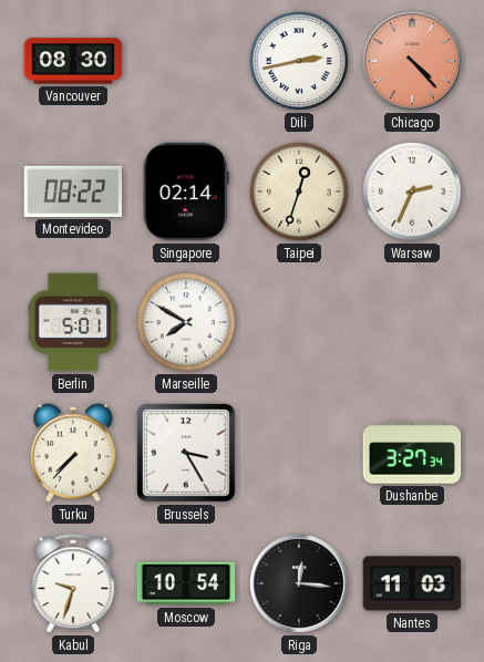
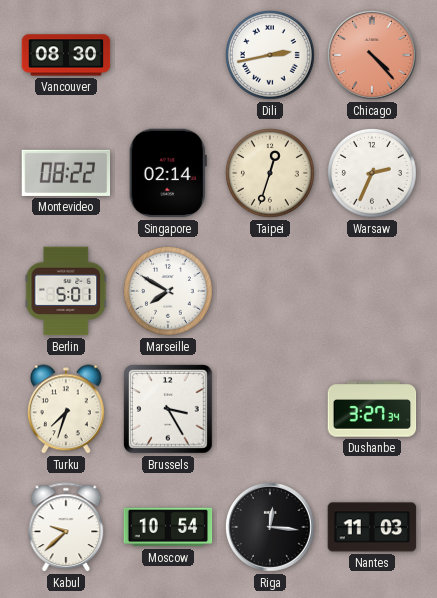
Turku: 7:37 -> 7:33 (67, 409)
Kabul: 9:33 -> 9:38 (66, 527)
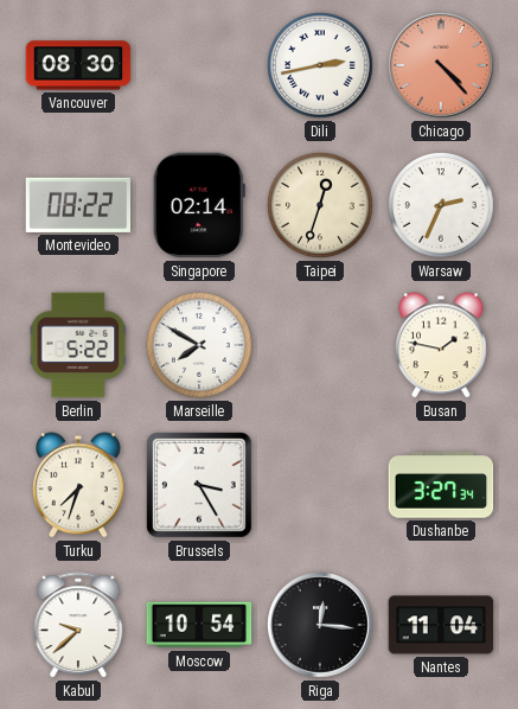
Berlin: 5:01 -> 5:22 (78, 345)
Busan: none -> 1:47 (442, 345)
Nantes: 11:03 -> 11:04 (441, 625)
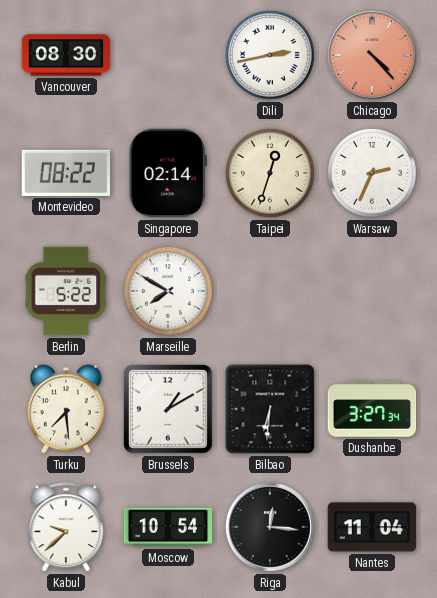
Busan: 1:47 -> none (442, 345)
Turku: 7:33 -> 7:29 (67, 409)
Brussels: 3:25 -> 1:10 (169, 410)
Bilbao: none -> 6:31 (270, 409)
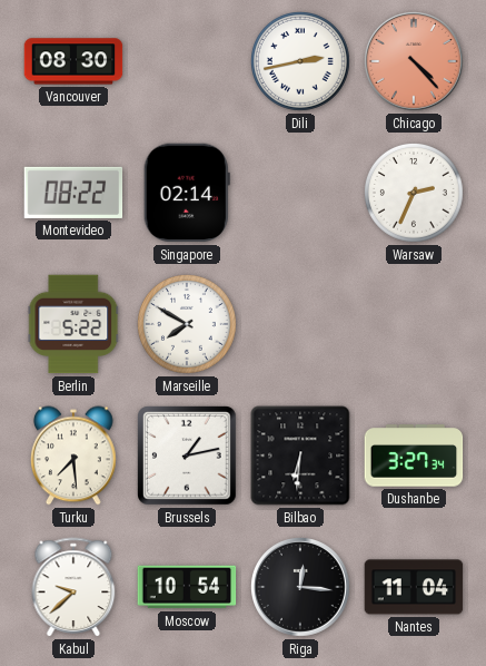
Taipei: 12:33 -> none (271, 174)
Brussels: 1:10 -> 1:13 (188, 457)
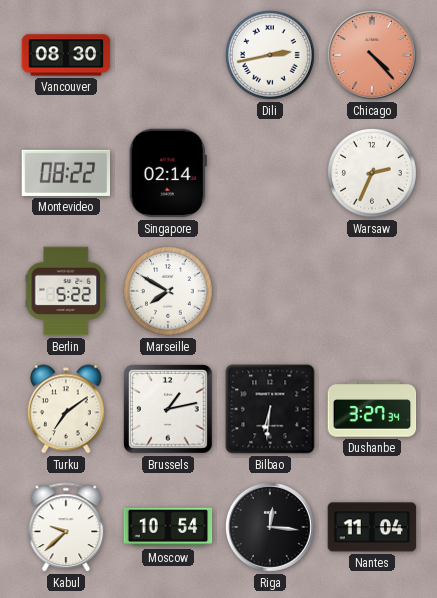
Turku: 7:29 -> 7:09 (67, 409)
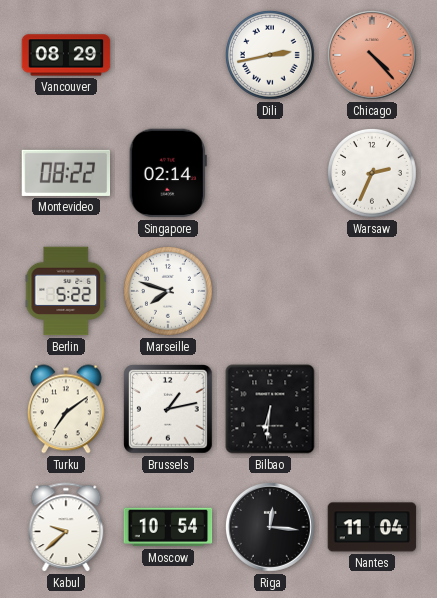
Vancouver: 08:30 -> 08:29 (66, 55)
Marseille: 7:50 -> 7:48 (169, 292)
Dushanbe: 3:27 -> none (372, 409)
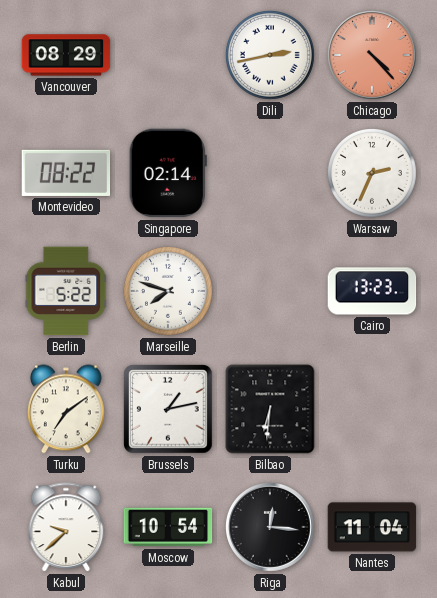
Cairo: none -> 13:23 (372, 291)
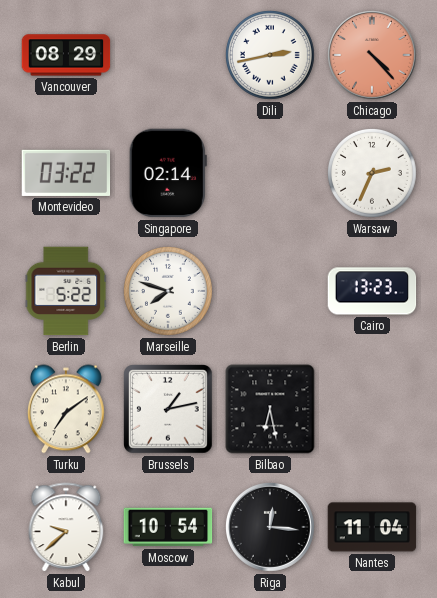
Montevideo: 08:22 -> 03:22 (66, 173)
Bilbao: 6:31 -> 6:28 (270, 409)
